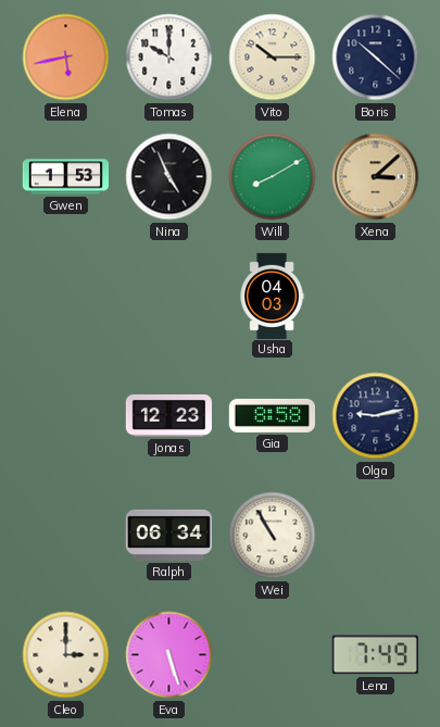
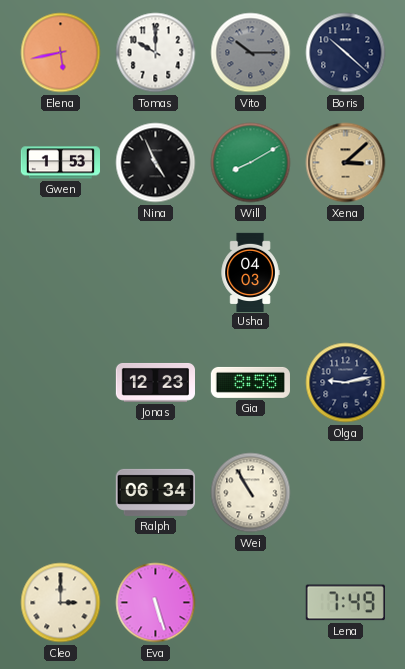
Vito dial: cream -> grey (251, 53)
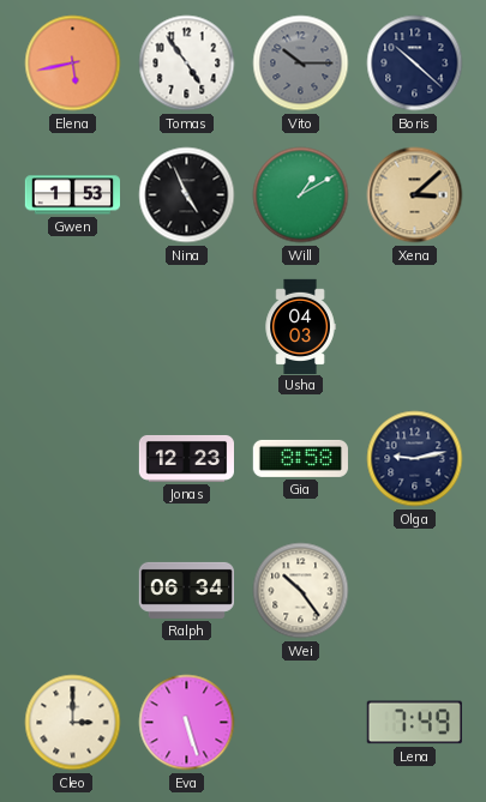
Tomas: 10:00 -> 4:54 (187, 64)
Will: 8:10 -> 1:10 (301, 195)
Wei: 10:55 -> 10:24 (301, 591)
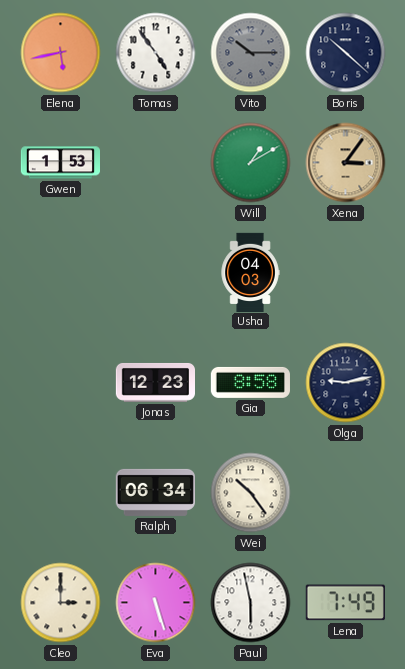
Nina: 4:56 -> none (187, 195)
Xena: 3:08 -> 3:06 (346, 163)
Paul: none -> 5:58 (251, 603)
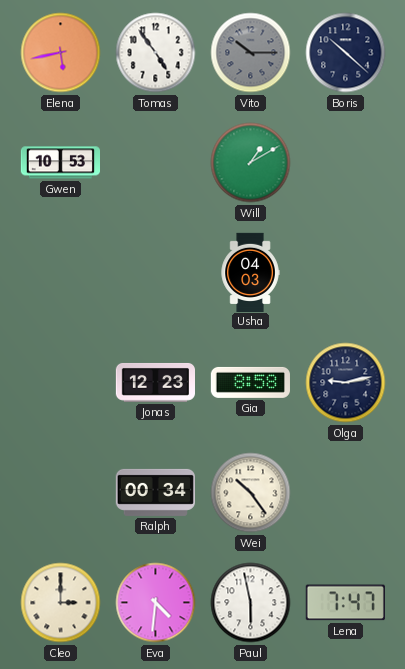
Gwen: 1:53 -> 10:53 (60, 163)
Xena: 3:06 -> none (346, 163)
Ralph: 06:34 -> 00:34 (155, 492)
Eva: 5:27 -> 4:31 (156, 603)
Lena: 7:49 -> 7:47 (345, 603)
